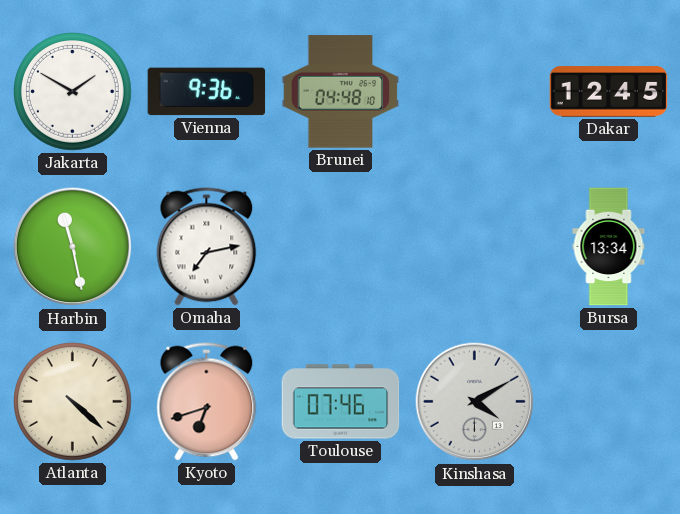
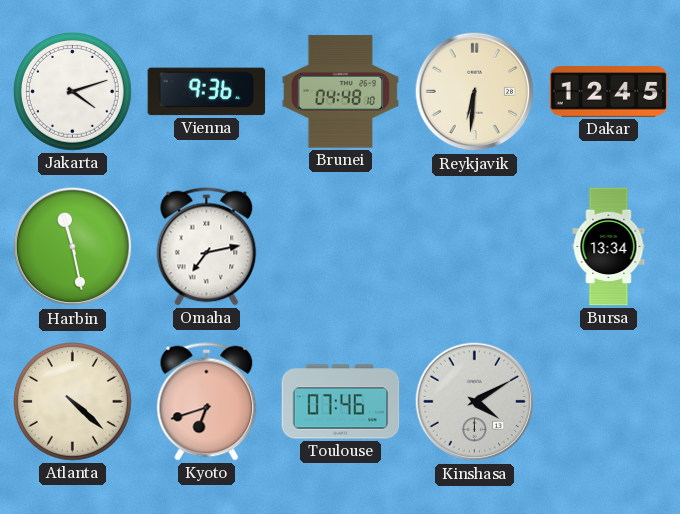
Jakarta: 1:50 -> 4:12 (73, 92)
Reykjavik: none -> 6:31 (475, 92)
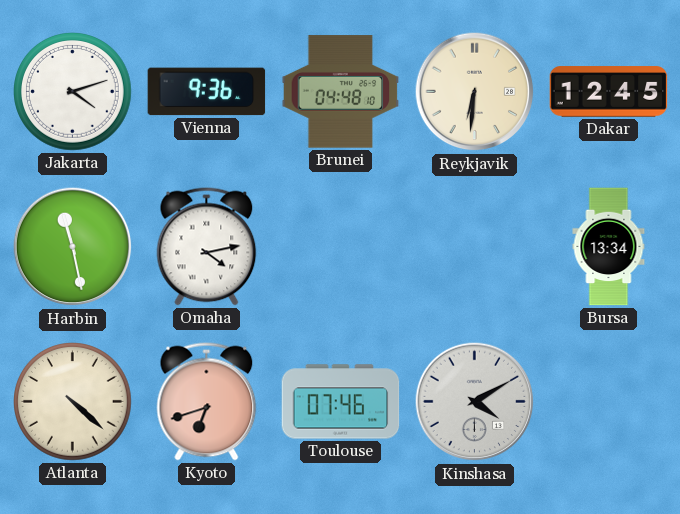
Omaha: 7:13 -> 4:13 (207, 247)
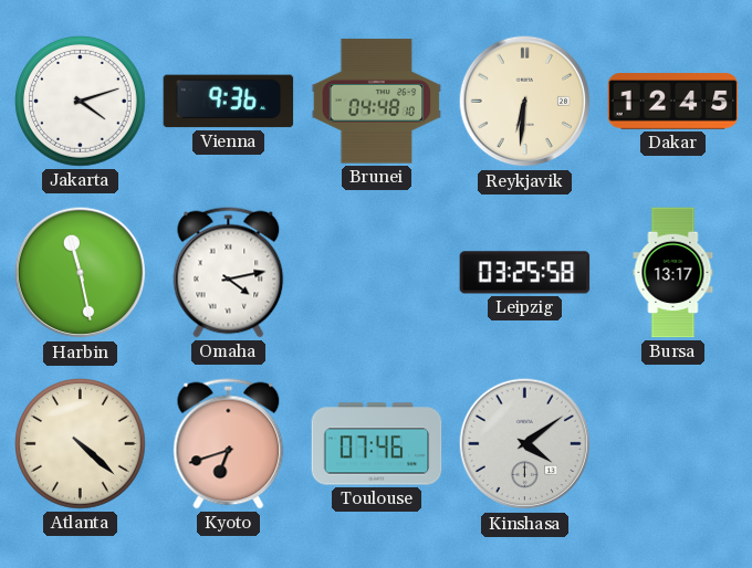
Leipzig: none -> 03:25 (525, 273)
Bursa: 13:34 -> 13:17 (673, 273)
Kinshasa: 4:10 -> 4:09 (525, 444)
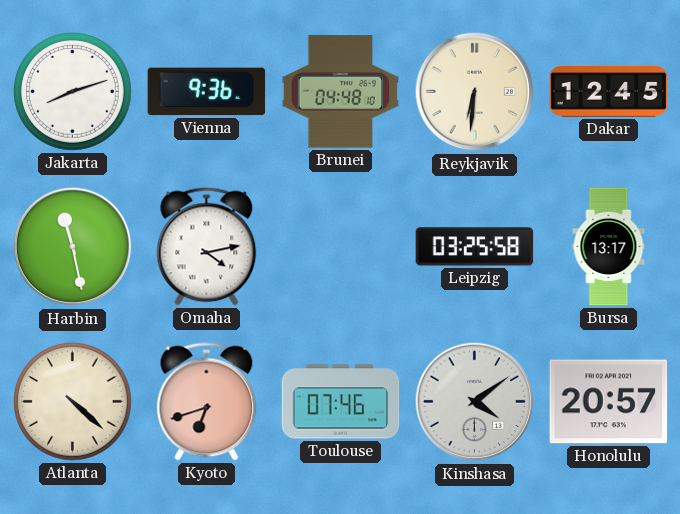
Jakarta: 4:12 -> 8:12 (73, 92)
Honolulu: none -> 20:57 (609, 402)
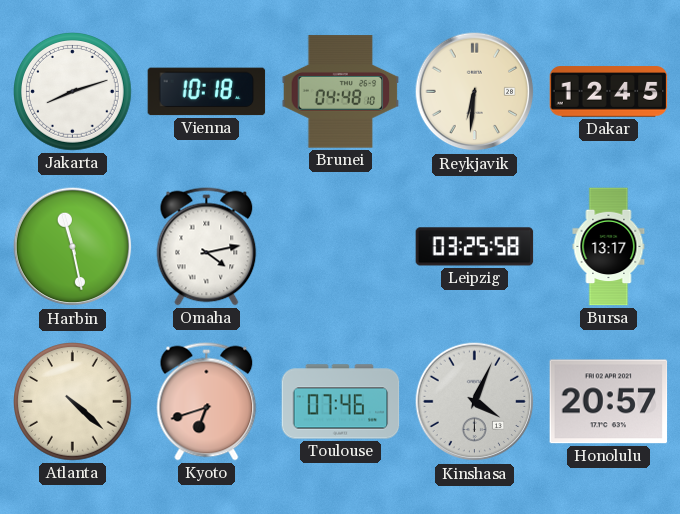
Vienna: 9:36 -> 10:18 (207, 92)
Kinshasa: 4:09 -> 4:04 (475, 402)
